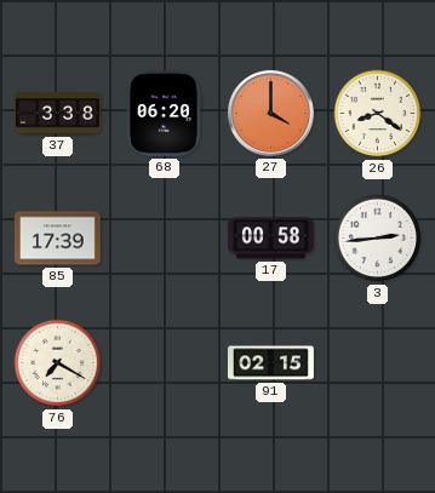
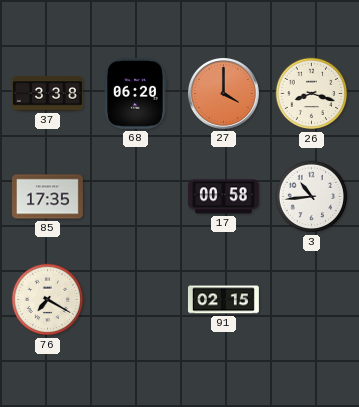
26: 8:21 -> 8:18 (312, 94)
85: 17:39 -> 17:35 (47, 197)
3: 2:44 -> 10:44 (312, 197)
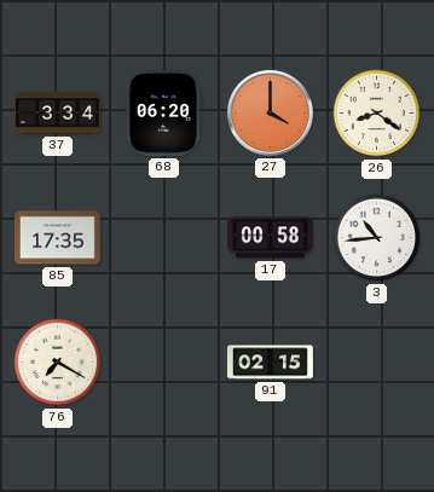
37: 3:38 -> 3:34 (58, 114)
26: 8:18 -> 8:21 (377, 114)
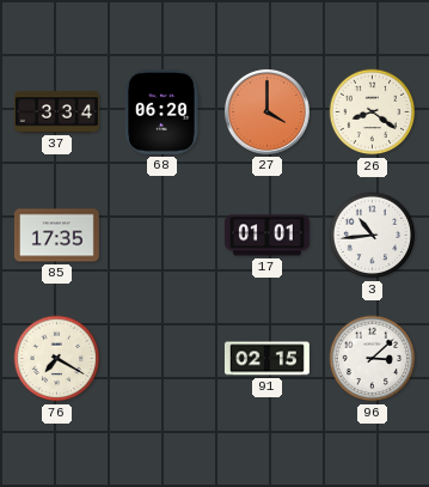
17: 00:58 -> 01:01 (266, 236)
96: none -> 3:08 (373, 359)
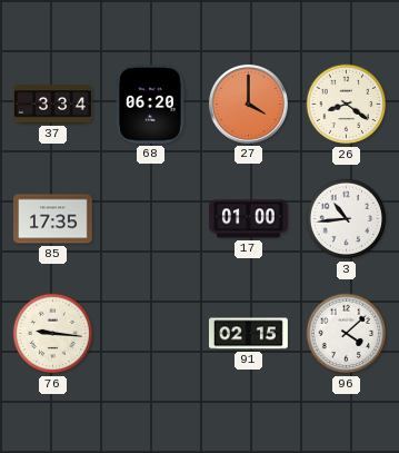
17: 01:01 -> 01:00 (248, 219)
76: 7:20 -> 9:16 (53, 334)
96: 3:08 -> 4:08 (347, 334)
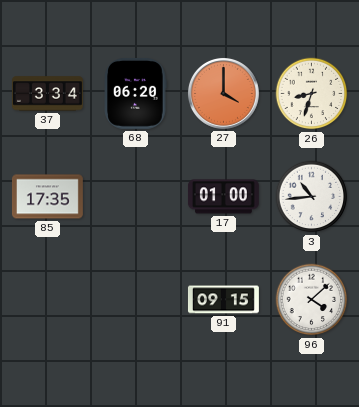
26: 8:21 -> 8:33 (312, 94)
76: 9:16 -> none (53, 334)
91: 02:15 -> 09:15 (223, 300)
